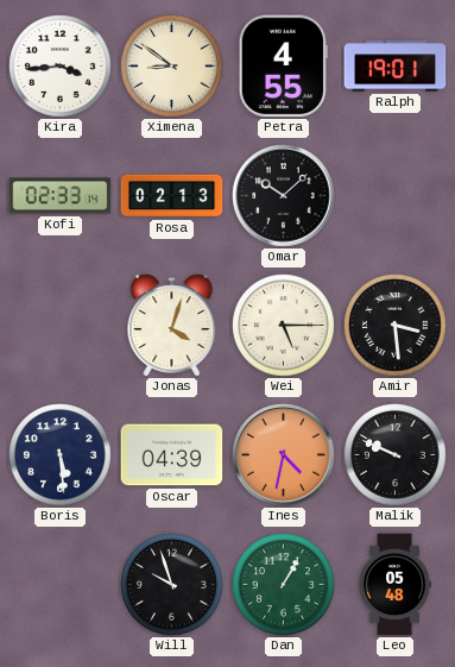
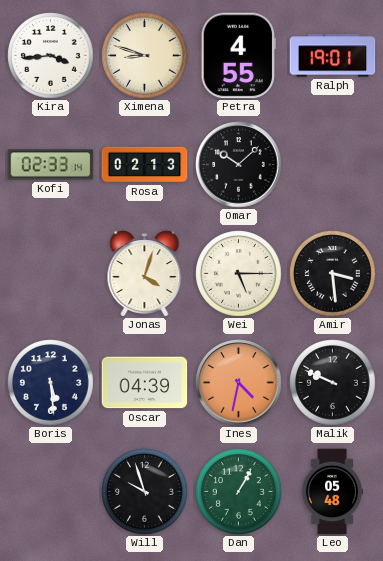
Ximena: 8:51 -> 8:48 (145, 56)
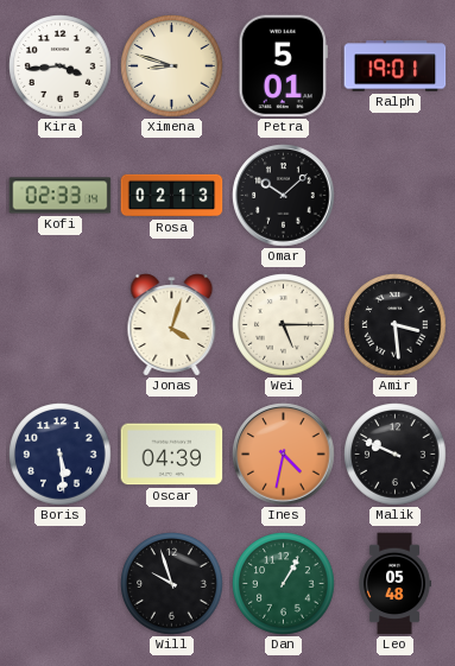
Petra: 4:55 -> 5:01 (283, 66)
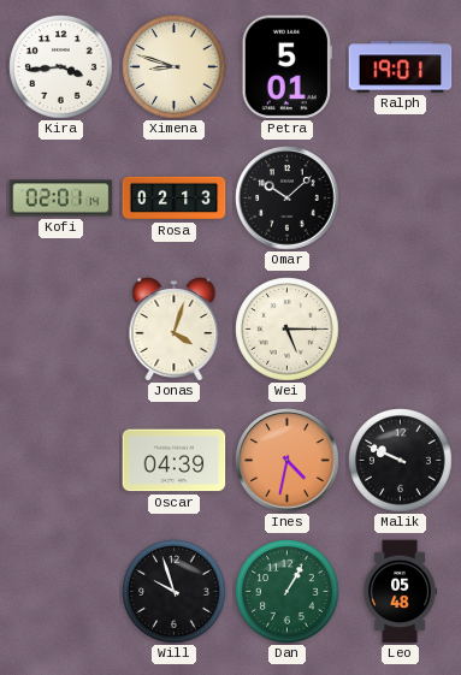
Kofi: 02:33 -> 02:01 (61, 199)
Amir: 3:29 -> none (396, 325)
Boris: 5:29 -> none (61, 455)
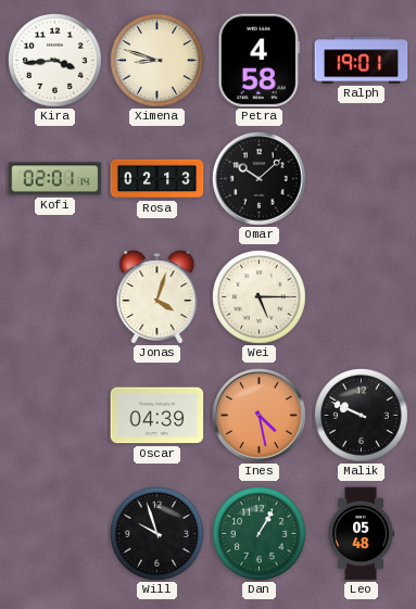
Petra: 5:01 -> 4:58 (259, 61)
Ines: 4:32 -> 4:28 (260, 416)
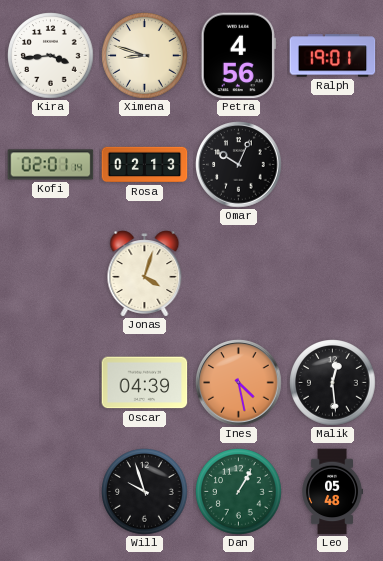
Petra: 4:58 -> 4:56 (238, 56)
Omar: 10:08 -> 10:04 (239, 165)
Wei: 5:15 -> none (260, 297)
Malik: 9:49 -> 12:29 (333, 383)
